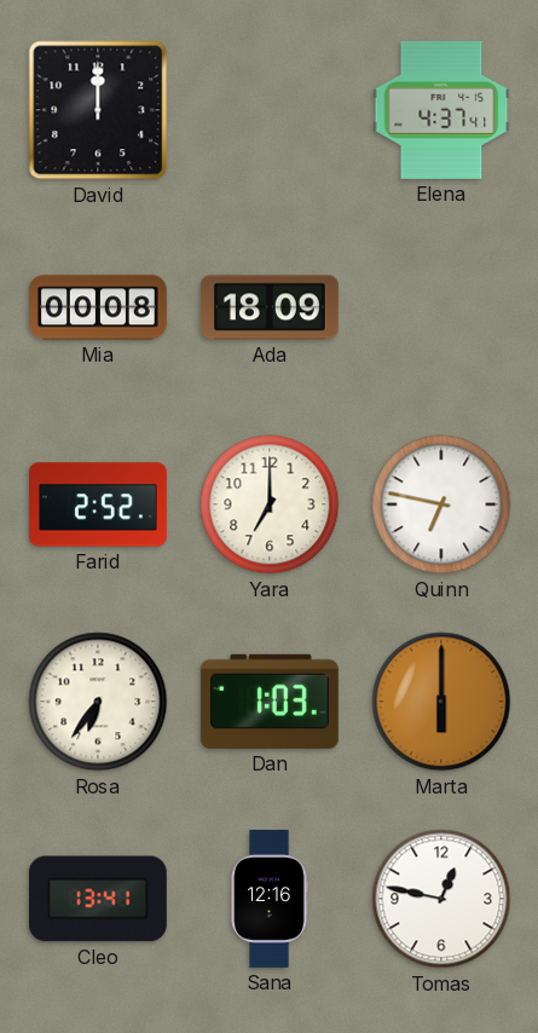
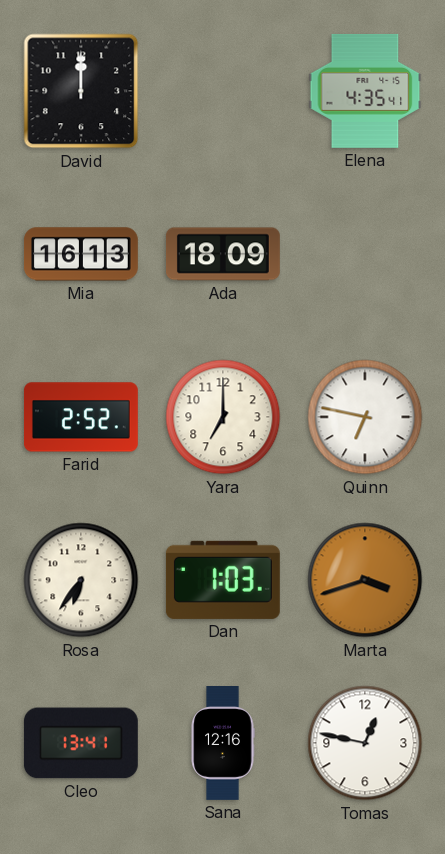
Elena: 4:37 -> 4:35 (365, 91)
Mia: 00:08 -> 16:13 (81, 254)
Marta: 6:00 -> 3:42 (365, 580)
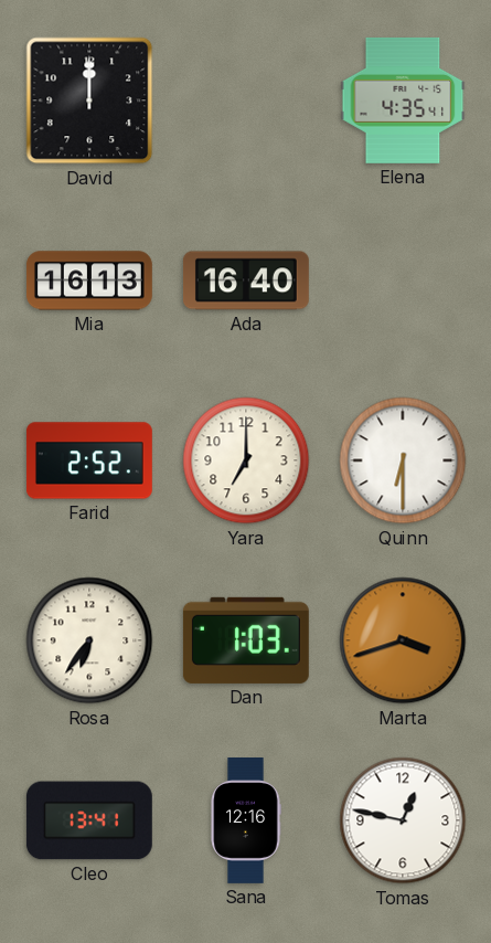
Ada: 18:09 -> 16:40 (246, 280)
Quinn: 6:47 -> 6:30 (403, 460)
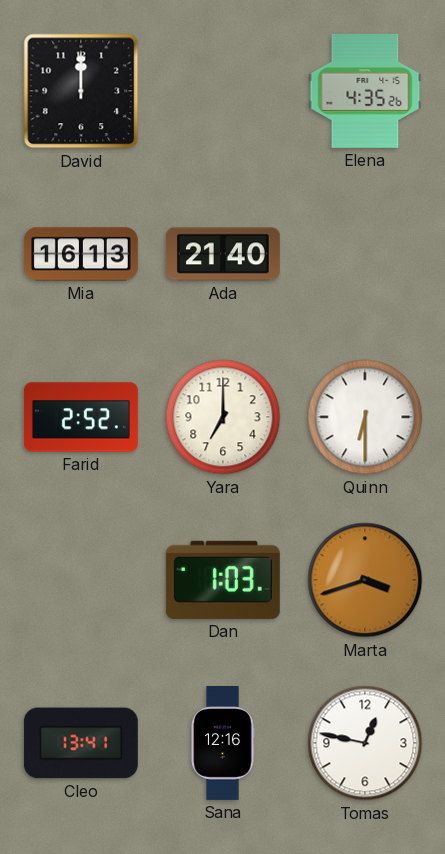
Elena: 4:35:41 -> 4:35:26 (365, 91)
Ada: 16:40 -> 21:40 (223, 254)
Rosa: 6:36 -> none (89, 640)
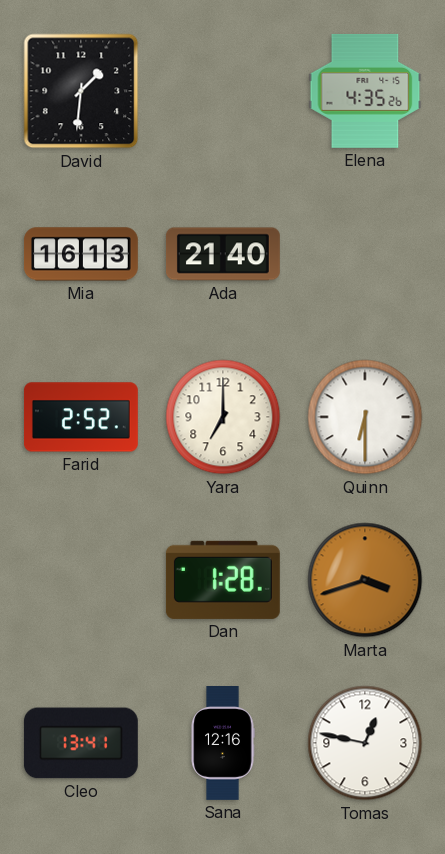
David: 12:00 -> 1:31 (81, 91)
Dan: 1:03 -> 1:28 (223, 580)
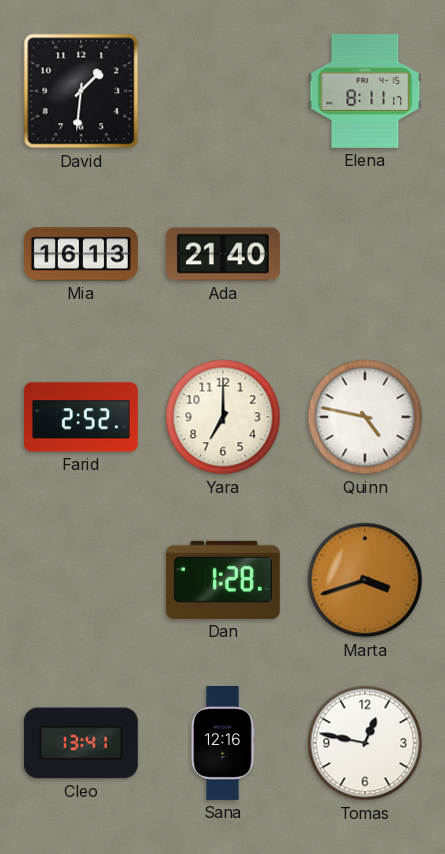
Elena: 4:35 -> 8:11 (365, 91)
Quinn: 6:30 -> 4:47 (365, 417)
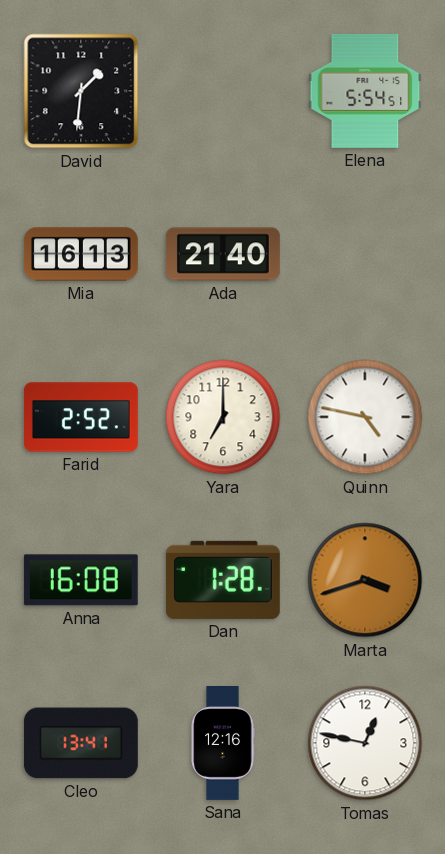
Elena: 8:11 -> 5:54 (365, 91)
Anna: none -> 16:08 (81, 580)
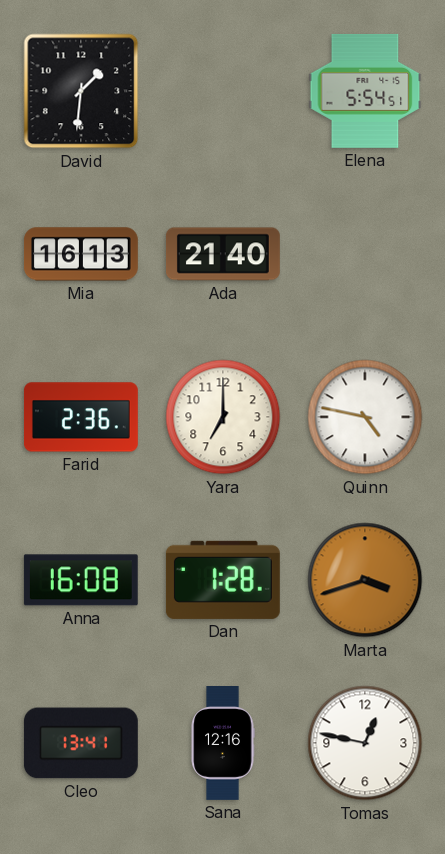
Farid: 2:52 -> 2:36 (81, 417)
